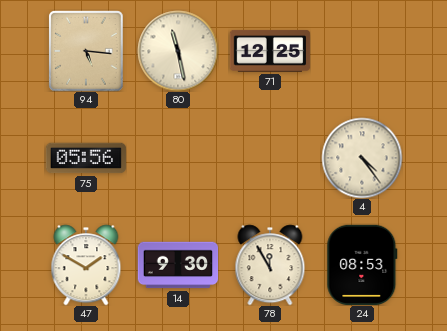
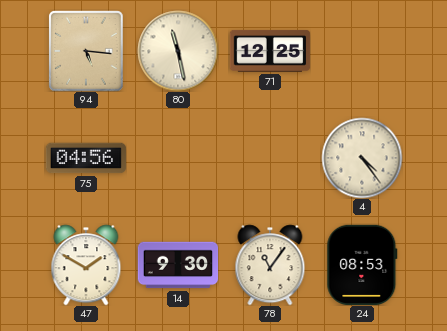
75: 05:56 -> 04:56 (86, 158)
78: 11:55 -> 11:06 (270, 265)
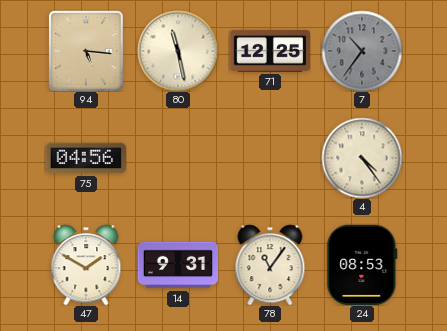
7: none -> 10:36 (362, 51)
14: 9:30 -> 9:31 (178, 265)
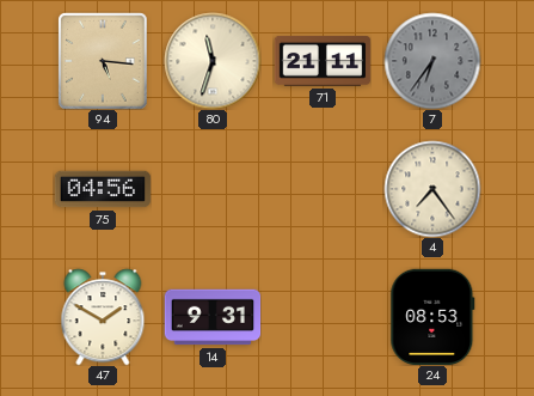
80: 11:28 -> 11:33 (213, 61)
71: 12:25 -> 21:11 (323, 61)
7: 10:36 -> 6:36 (432, 61)
4: 4:24 -> 7:24 (432, 189)
78: 11:06 -> none (270, 265)
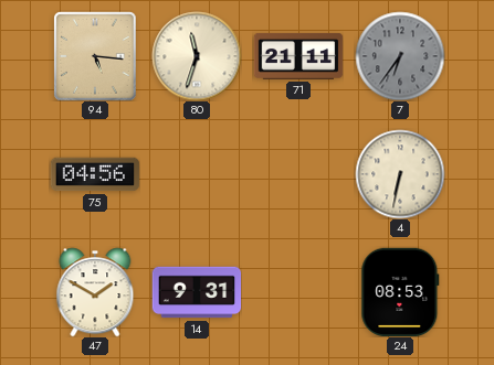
4: 7:24 -> 6:32 (400, 174)
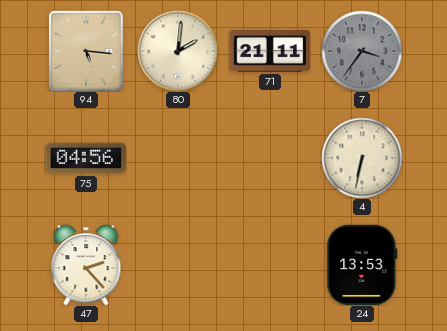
80: 11:33 -> 2:01 (178, 51)
7: 6:36 -> 3:36 (362, 51)
47: 1:50 -> 2:23 (86, 265)
14: 9:31 -> none (197, 292)
24: 08:53 -> 13:53 (362, 264)
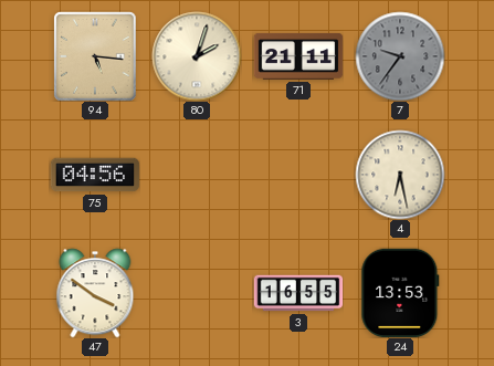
80: 2:01 -> 2:03 (197, 56)
7: 3:36 -> 9:36 (400, 56)
4: 6:32 -> 6:28 (400, 175)
47: 2:23 -> 3:51 (95, 293)
3: none -> 16:55 (298, 293)
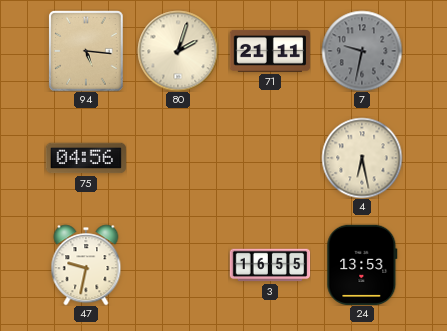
7: 9:36 -> 9:32 (362, 51)
47: 3:51 -> 9:32 (86, 265)
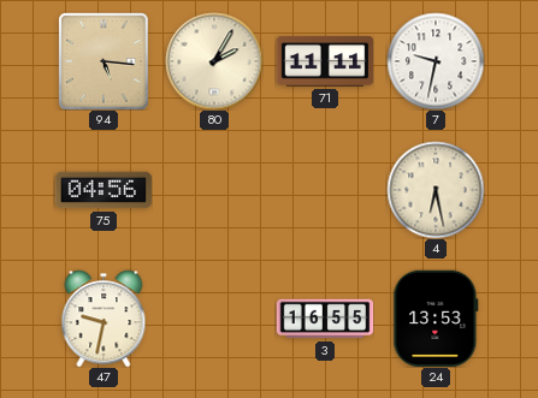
80: 2:03 -> 2:05 (214, 61)
71: 21:11 -> 11:11 (325, 61)
7 dial: grey -> white (436, 61)
